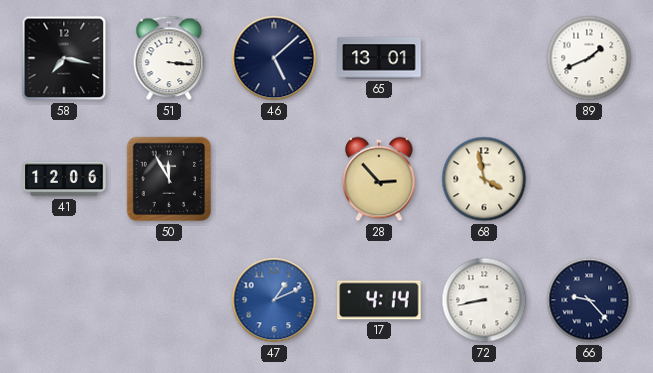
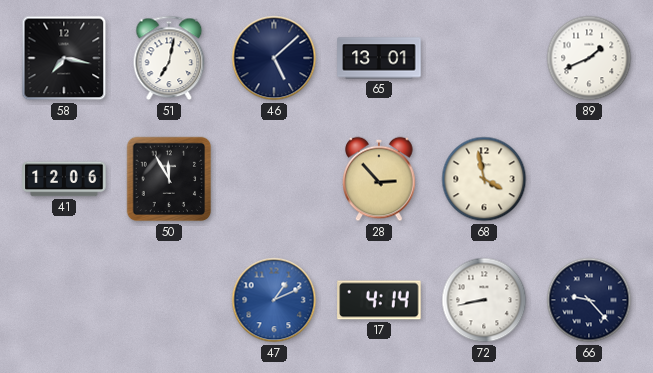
51: 3:16 -> 7:02 (169, 58)
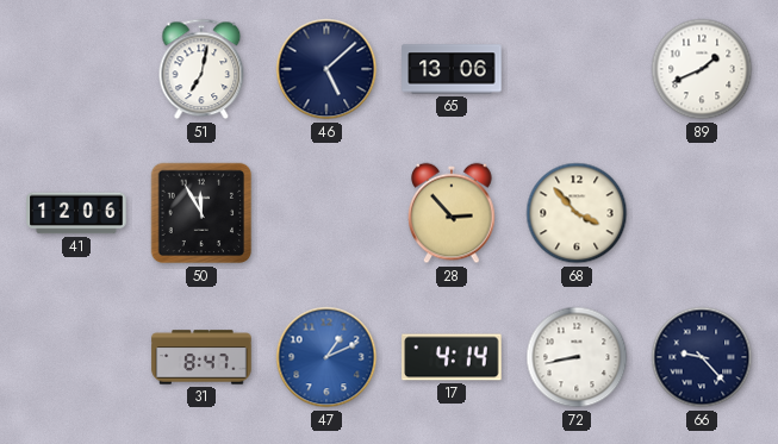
58: 7:17 -> none (64, 58)
65: 13:01 -> 13:06 (452, 69)
68: 3:58 -> 3:53 (577, 213)
31: none -> 8:47 (201, 357)
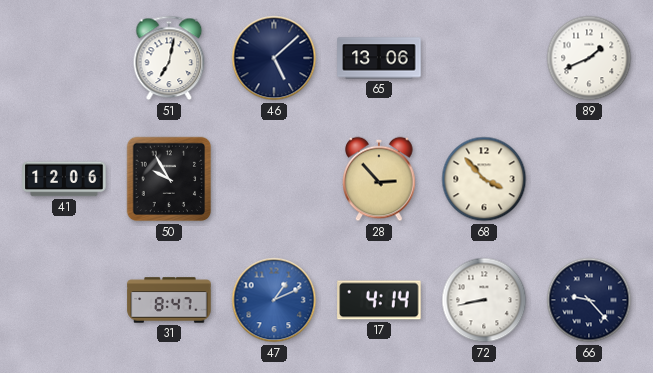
50: 11:55 -> 9:55 (169, 179)
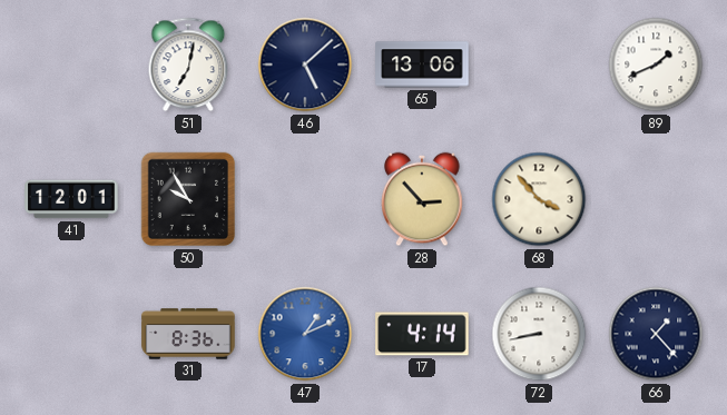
41: 12:06 -> 12:01 (71, 199)
31: 8:47 -> 8:36 (188, 334)
66: 9:23 -> 1:23 (656, 334)
